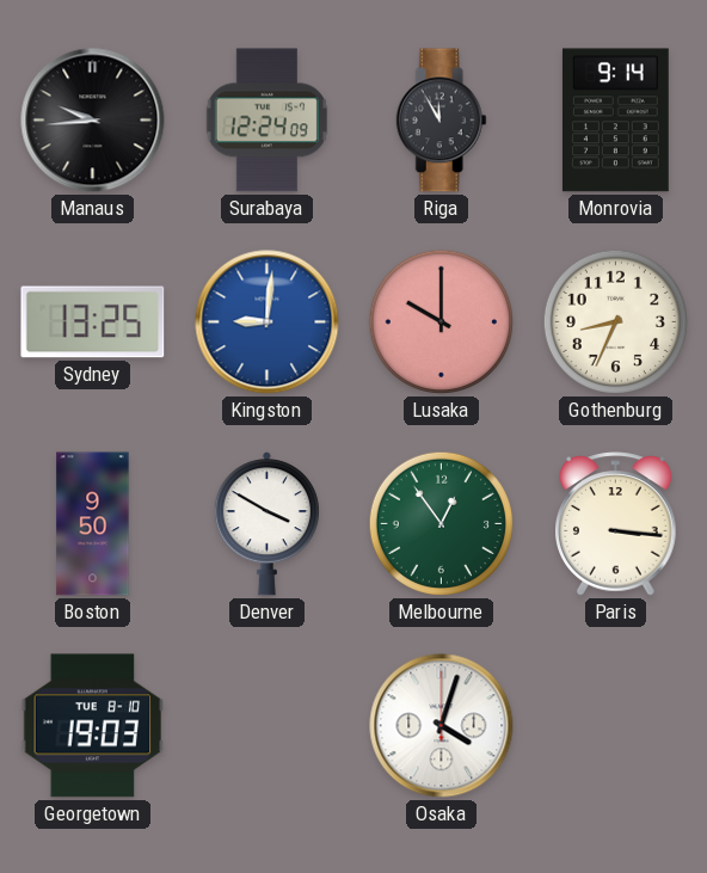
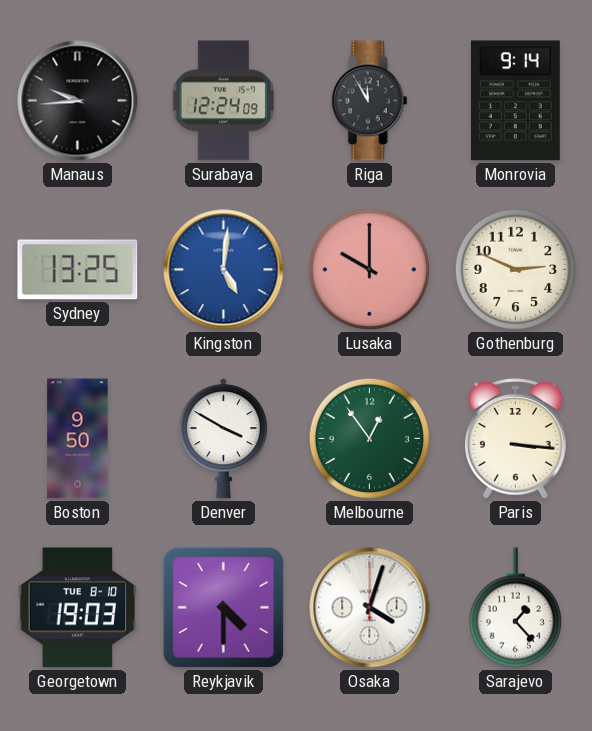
Kingston: 9:01 -> 5:01 (224, 270)
Gothenburg: 8:34 -> 2:49 (515, 269)
Reykjavik: none -> 4:30 (223, 607)
Sarajevo: none -> 1:23 (515, 608)
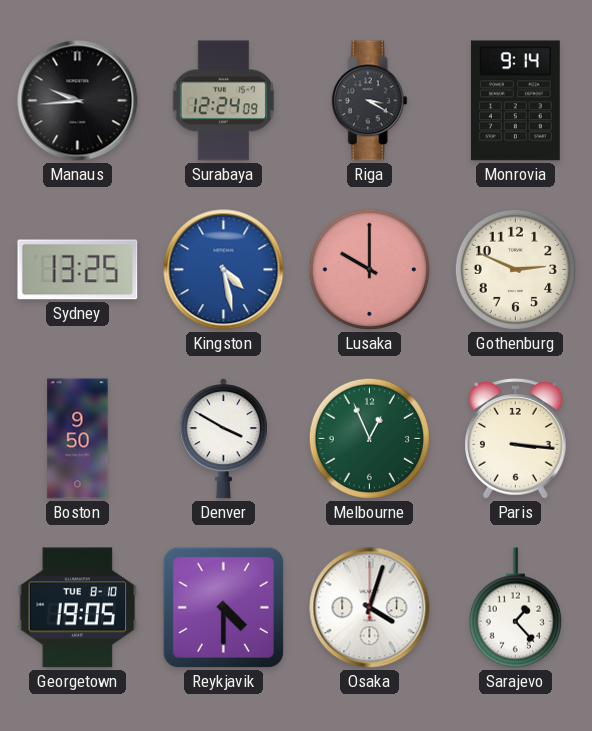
Riga: 11:55 -> 3:20 (369, 101)
Kingston: 5:01 -> 4:28 (224, 270)
Melbourne: 12:54 -> 12:56 (369, 438)
Georgetown: 19:03 -> 19:05 (78, 608)
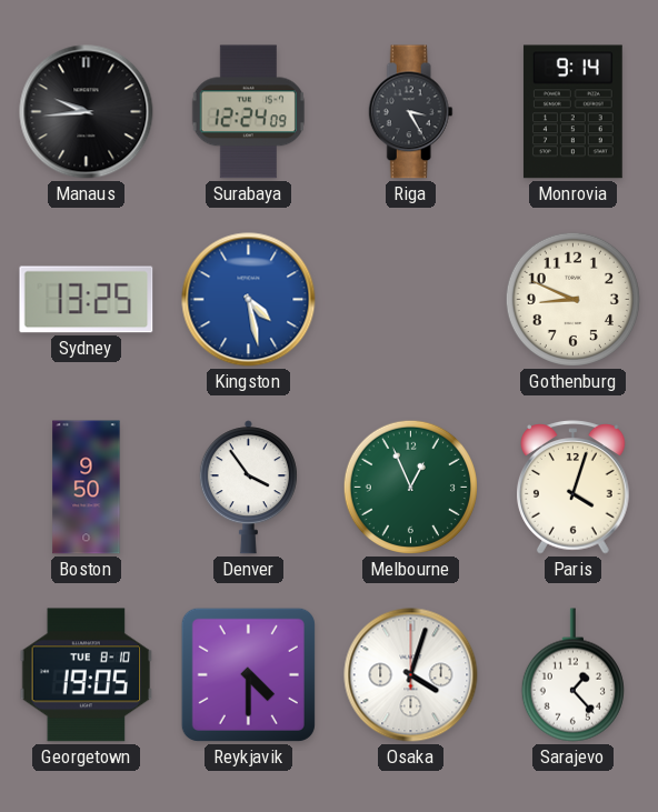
Riga: 3:20 -> 3:25 (410, 112)
Lusaka: 10:00 -> none (369, 269)
Gothenburg: 2:49 -> 8:49 (572, 299)
Denver: 3:50 -> 3:54 (248, 488)
Paris: 3:16 -> 4:03 (574, 488)
